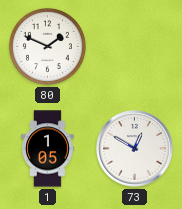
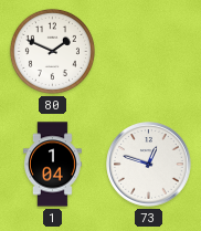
1: 1:05 -> 1:04 (53, 165)
73: 12:50 -> 12:48 (149, 165)
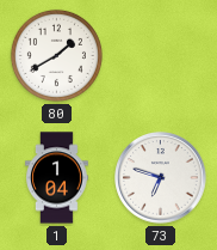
80: 1:49 -> 1:40 (56, 55)
73: 12:48 -> 6:48 (161, 178)
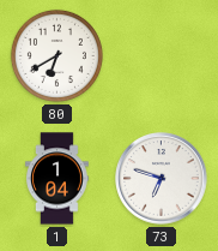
80: 1:40 -> 6:40 (56, 55)
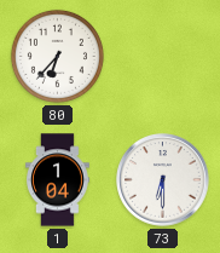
80: 6:40 -> 6:37 (57, 56)
73: 6:48 -> 6:30 (163, 180)
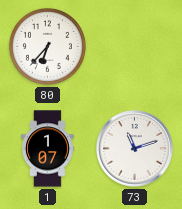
1: 1:04 -> 1:07 (48, 149)
73: 6:30 -> 11:12 (135, 149)
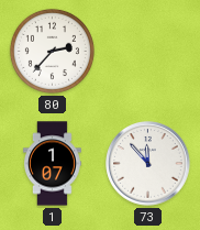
80: 6:37 -> 2:37 (52, 51)
73: 11:12 -> 11:53 (148, 164)
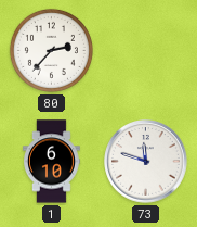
1: 1:07 -> 6:10 (52, 162)
73: 11:53 -> 11:48 (146, 162)
